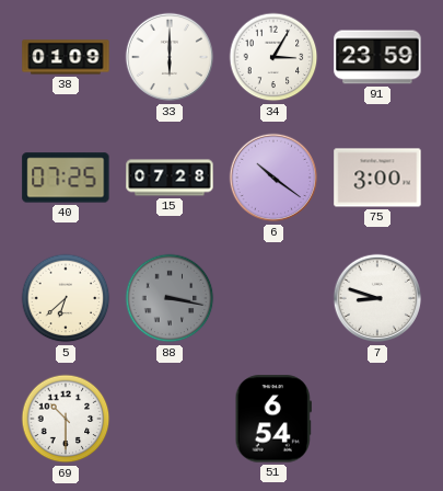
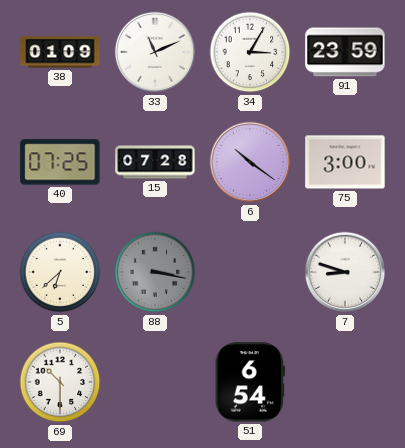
33: 6:00 -> 11:11 (155, 52)
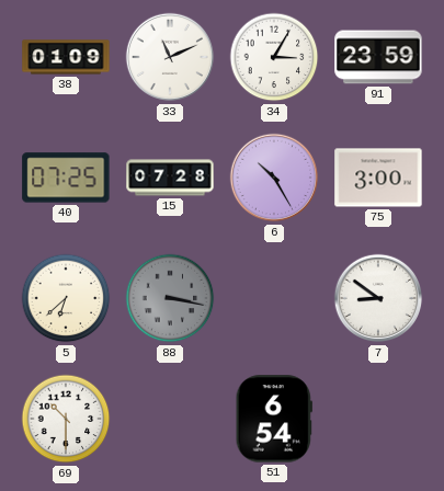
6: 10:21 -> 10:25 (274, 178)
7: 8:48 -> 8:51 (378, 298)
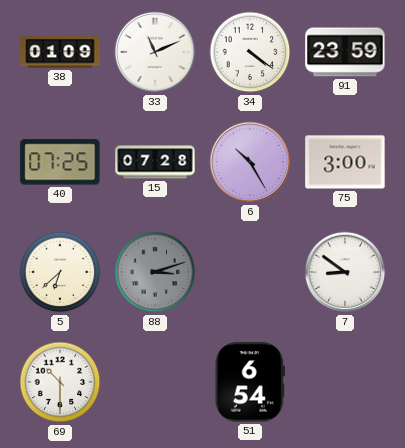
34: 3:05 -> 4:21 (250, 52)
88: 3:17 -> 3:12 (155, 272)
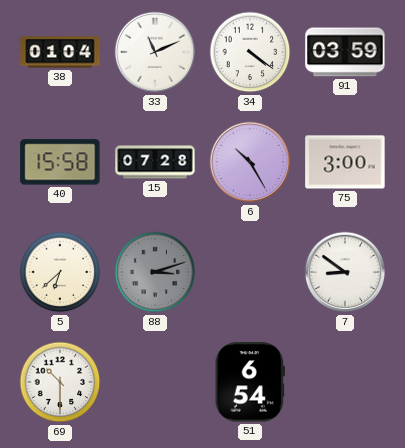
38: 01:09 -> 01:04 (60, 52)
91: 23:59 -> 03:59 (345, 52)
40: 07:25 -> 15:58 (60, 162)
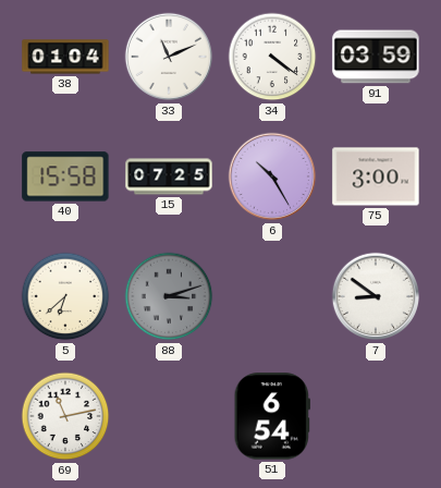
15: 07:28 -> 07:25 (169, 176)
69: 10:30 -> 11:13 (65, 416)
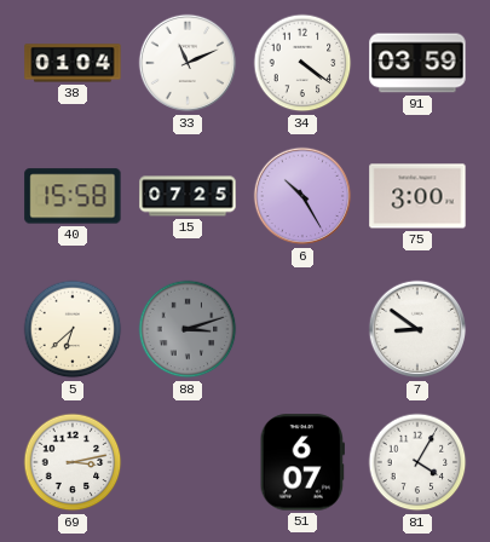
69: 11:13 -> 3:13 (73, 462)
51: 6:54 -> 6:07 (302, 462)
81: none -> 4:05 (417, 462)
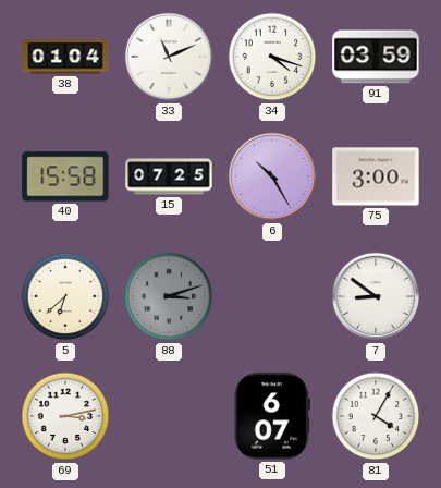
34: 4:21 -> 4:18 (272, 57)
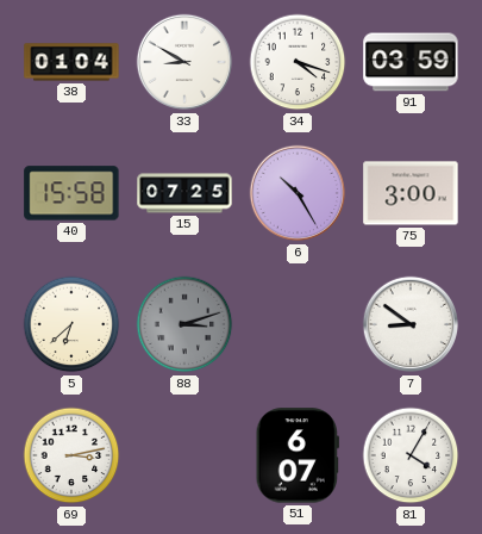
33: 11:11 -> 8:50 (184, 62)
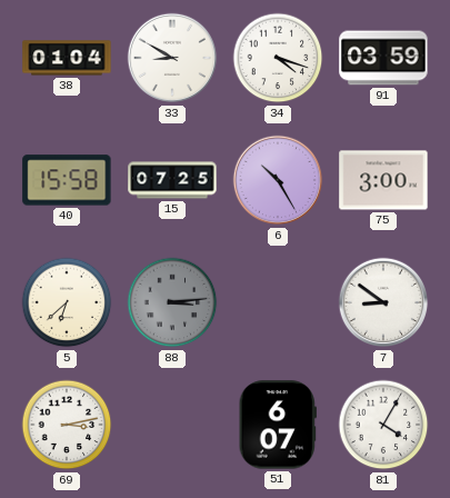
88: 3:12 -> 3:14 (172, 302)
